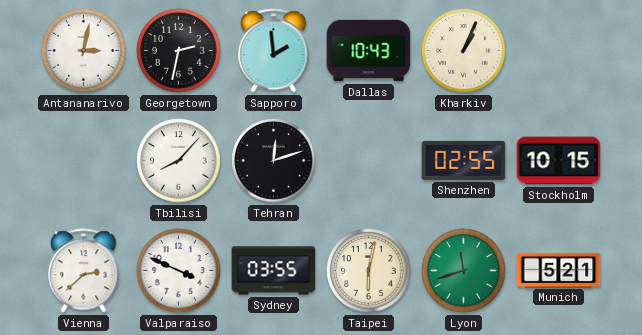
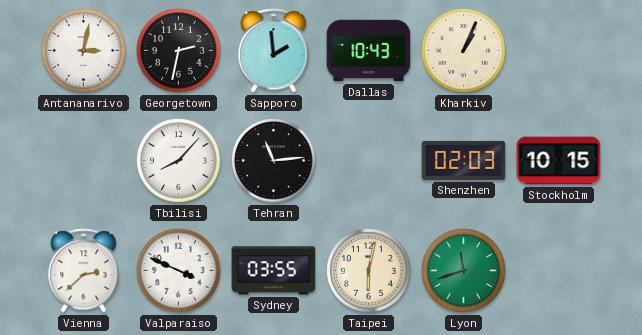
Tehran: 12:12 -> 11:14 (274, 161)
Shenzhen: 02:55 -> 02:03 (464, 160)
Munich: 5:21 -> none (559, 270)
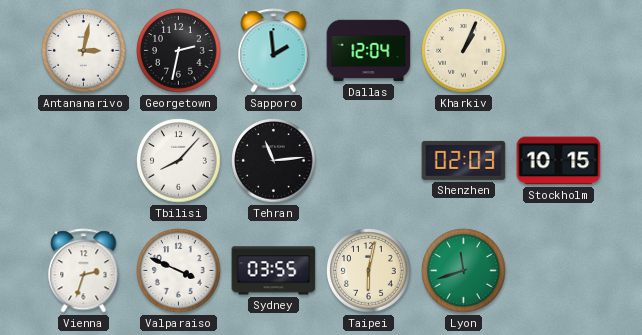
Dallas: 10:43 -> 12:04 (369, 51)
Vienna: 2:38 -> 2:33 (84, 271)
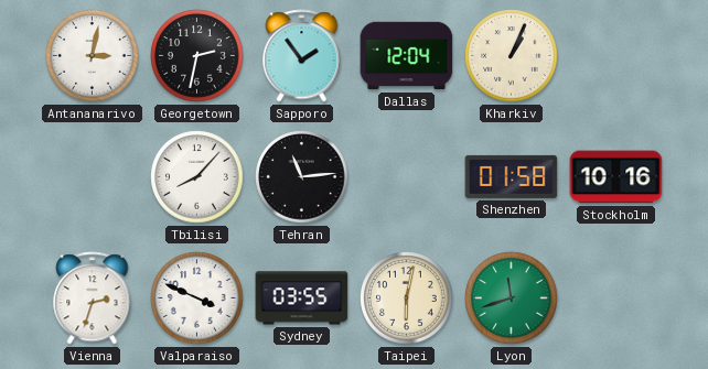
Sapporo: 1:59 -> 1:54 (302, 56)
Shenzhen: 02:03 -> 01:58 (512, 176)
Stockholm: 10:15 -> 10:16 (616, 177)
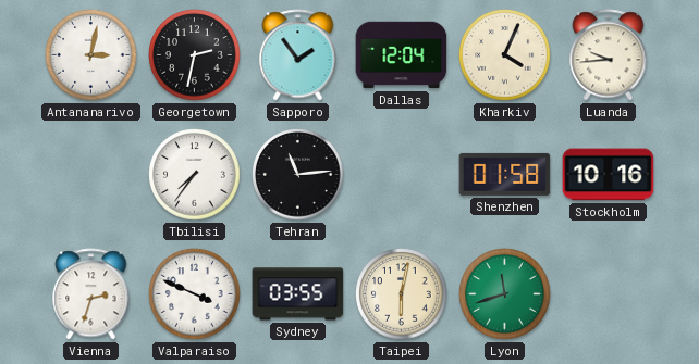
Kharkiv: 1:04 -> 4:04 (505, 55)
Luanda: none -> 9:44 (609, 55)
Tbilisi: 8:07 -> 7:36 (195, 175)
